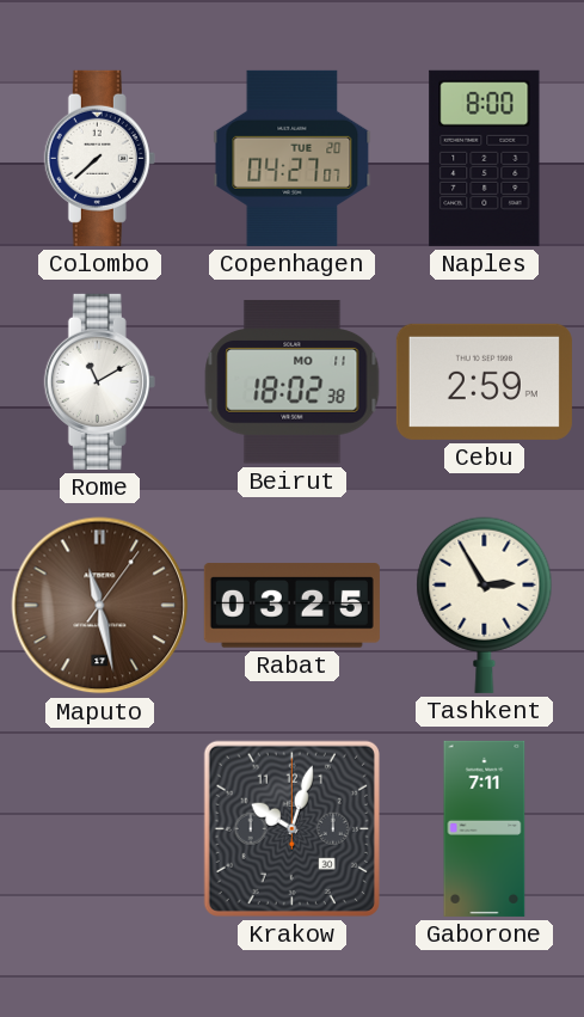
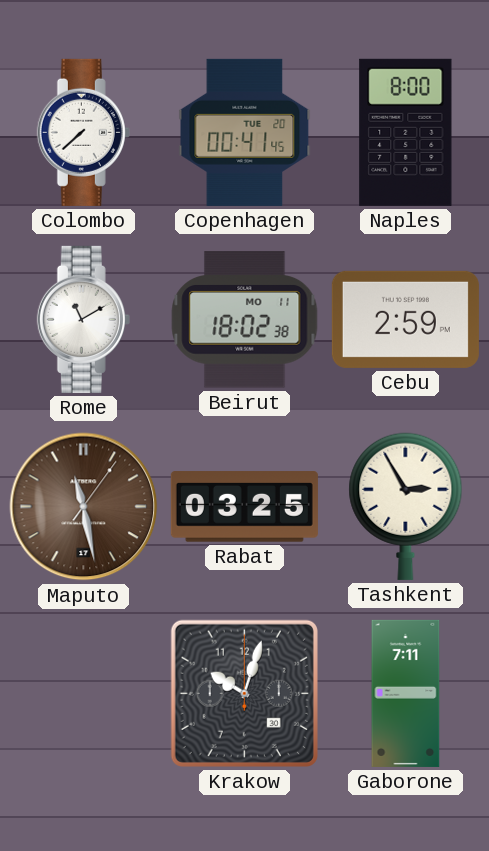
Copenhagen: 04:27 -> 00:41 (245, 132)
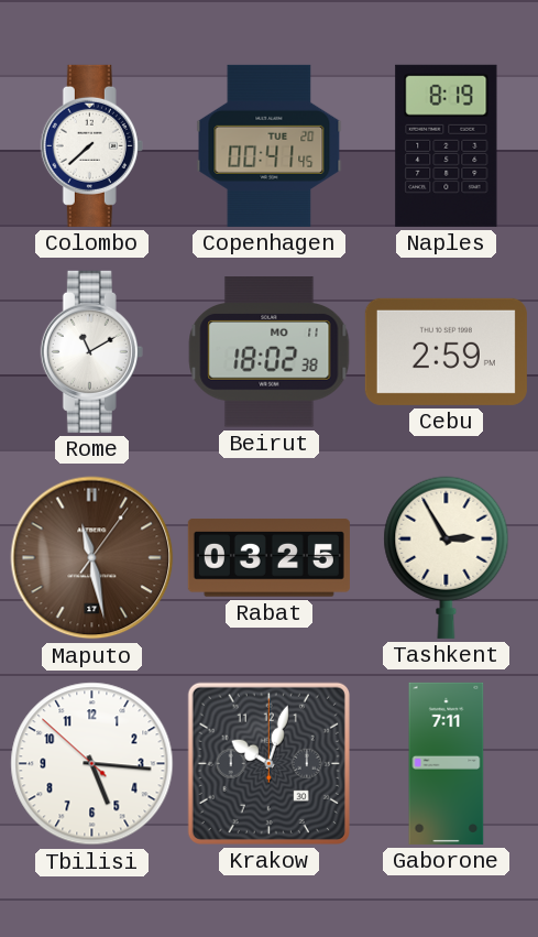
Naples: 8:00 -> 8:19 (447, 145)
Tbilisi: none -> 5:15 (92, 764)
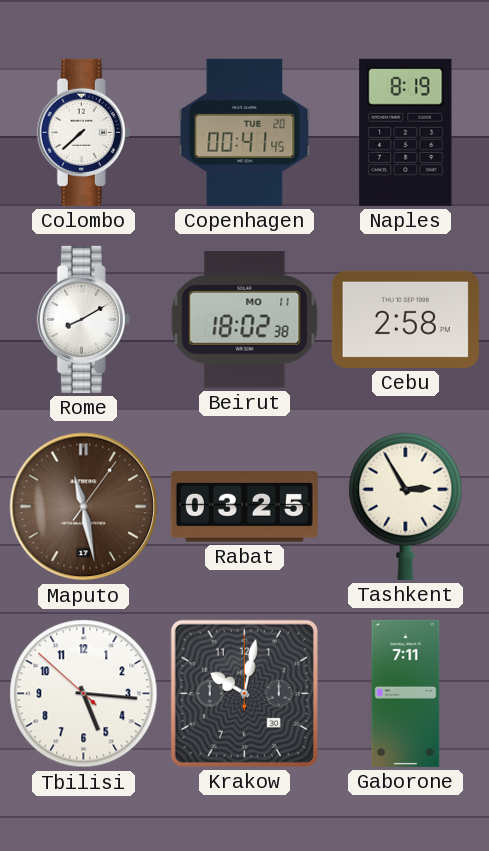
Rome: 11:10 -> 8:10 (83, 319)
Cebu: 2:59 -> 2:58 (405, 319)
Krakow: 10:03 -> 10:02 (244, 693)
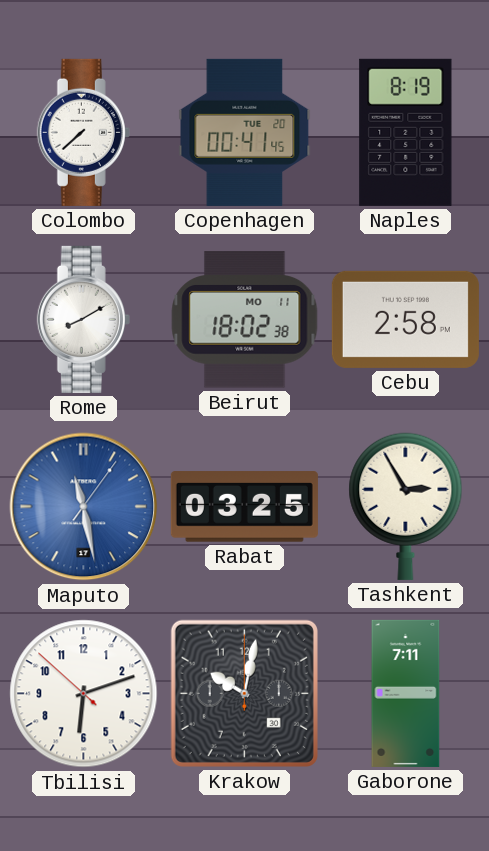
Maputo dial: brown -> blue (84, 507)
Tbilisi: 5:15 -> 6:11 (84, 694)
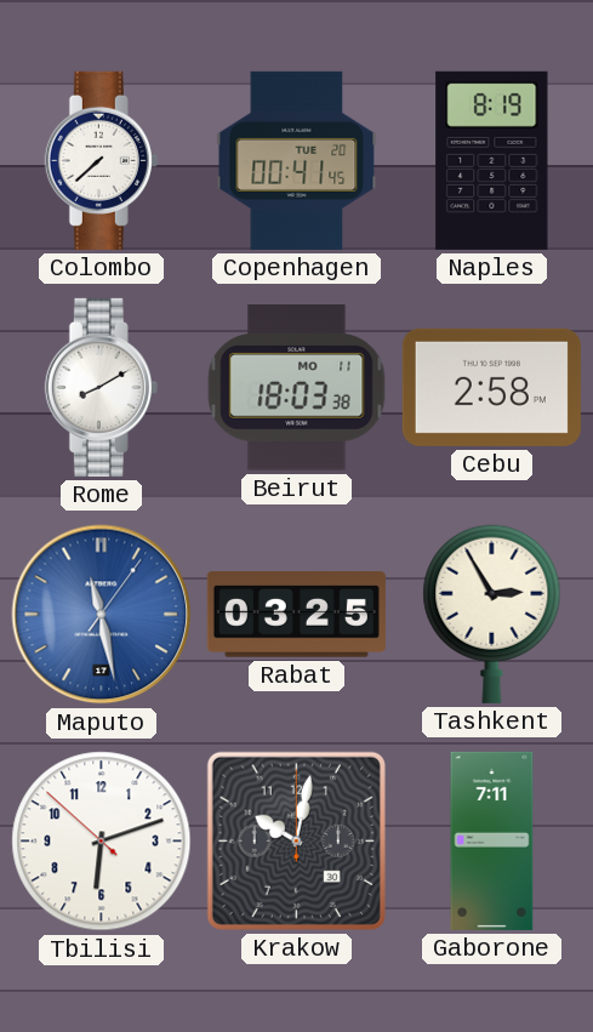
Beirut: 18:02 -> 18:03 (297, 388)
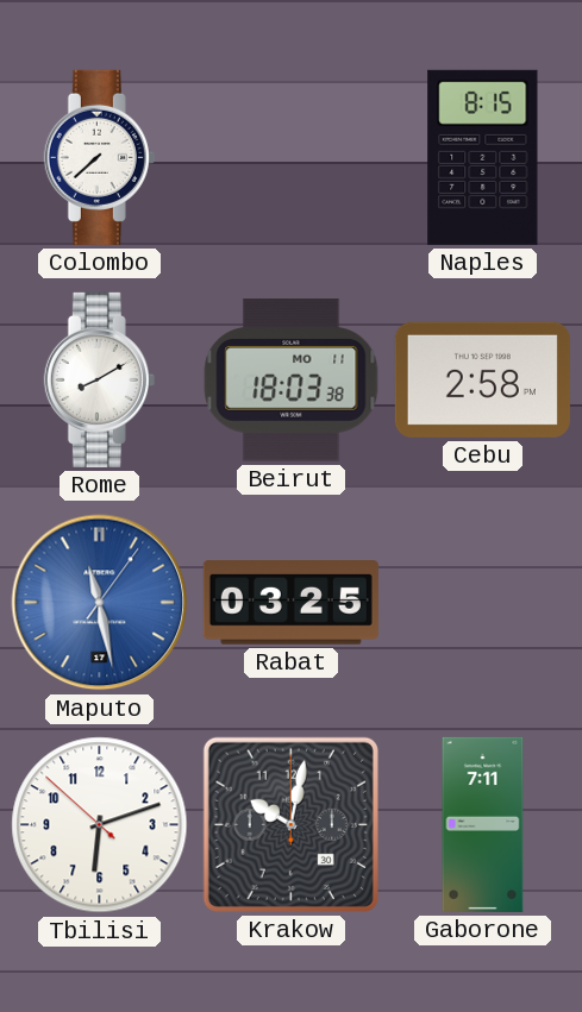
Copenhagen: 00:41 -> none (297, 160)
Naples: 8:19 -> 8:15 (483, 157)
Tashkent: 2:55 -> none (492, 614)
